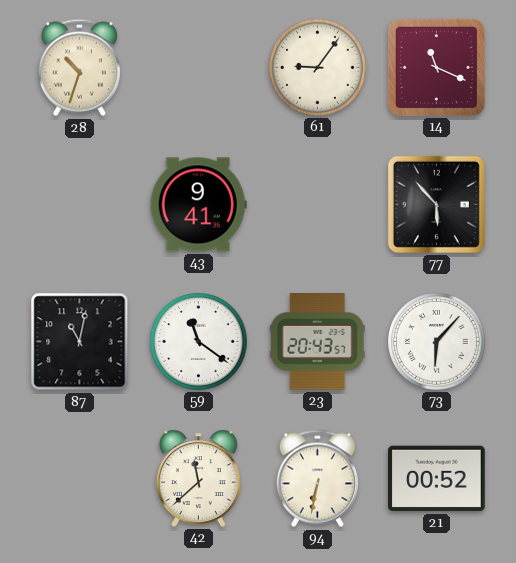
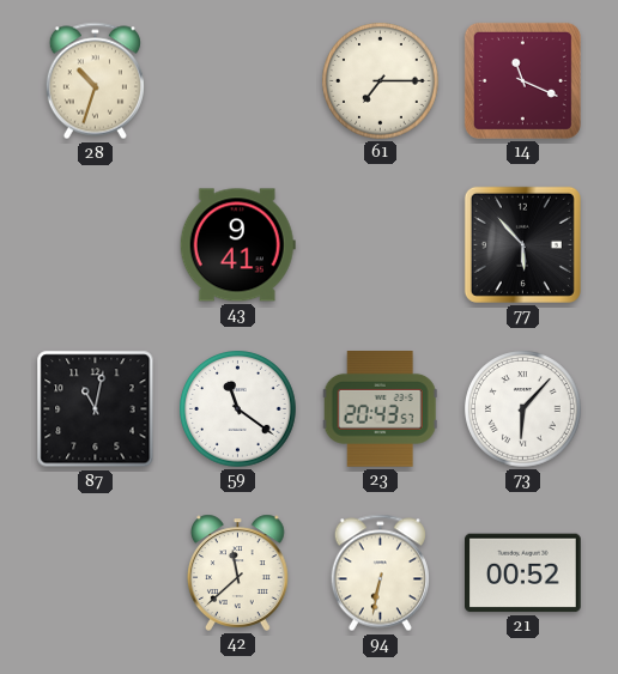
61: 9:06 -> 7:15 (381, 81)
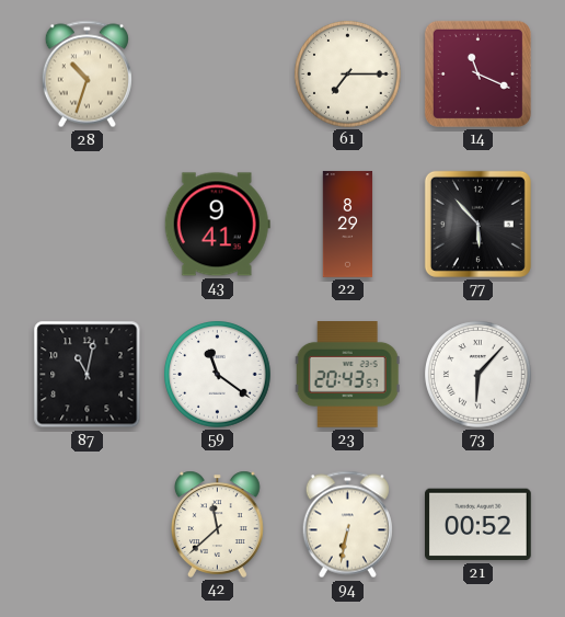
22: none -> 8:29 (348, 225)
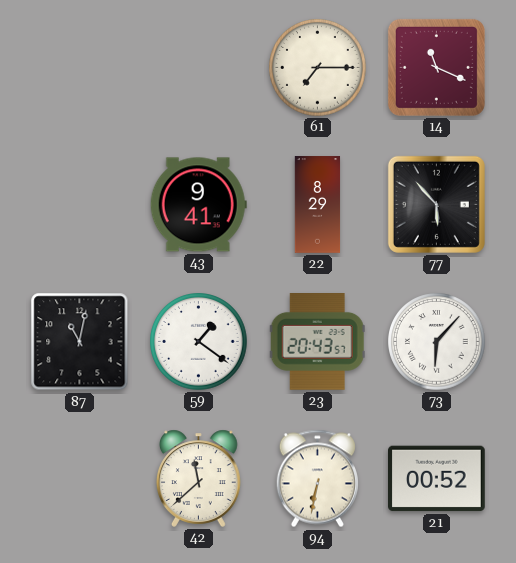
28: 10:33 -> none (87, 75)
59: 11:21 -> 1:21 (199, 342)
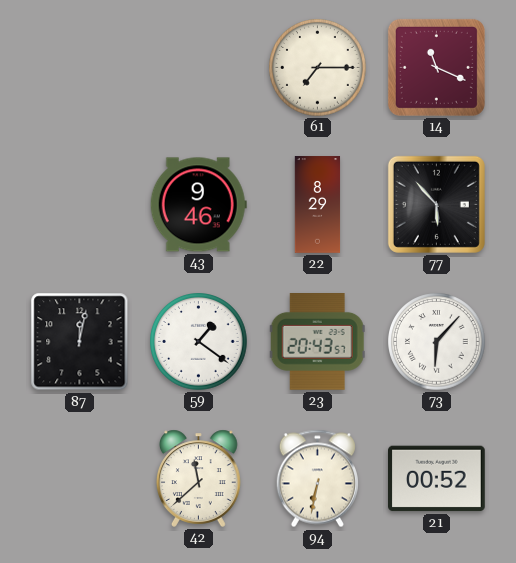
43: 9:41 -> 9:46 (198, 205)
87: 11:02 -> 12:02 (80, 342)
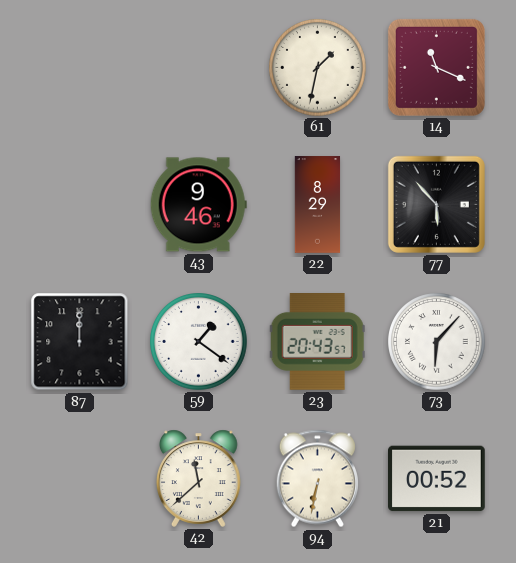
61: 7:15 -> 1:32 (318, 68)
87: 12:02 -> 12:00 (80, 342)
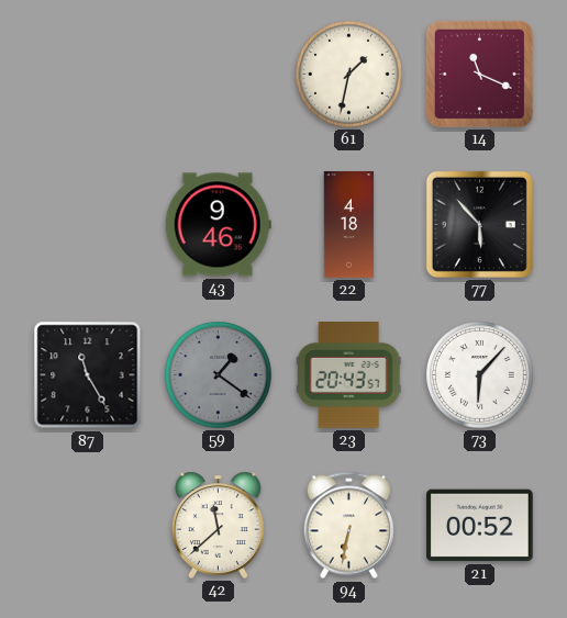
22: 8:29 -> 4:18 (349, 225)
87: 12:00 -> 11:25 (88, 375)
59 dial: white -> grey (219, 375)
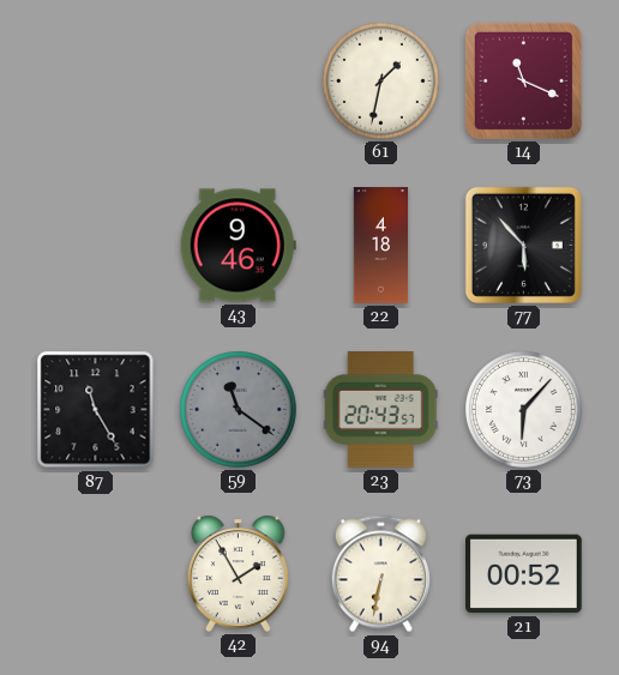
59: 1:21 -> 11:21 (239, 410)
42: 11:38 -> 1:55 (238, 573)
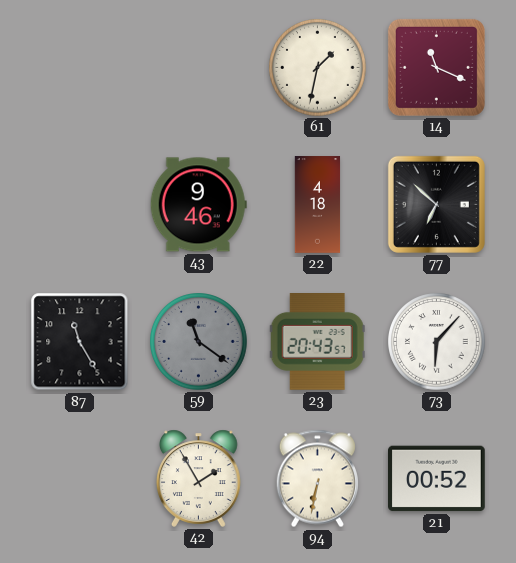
77: 5:53 -> 6:52 (436, 204)
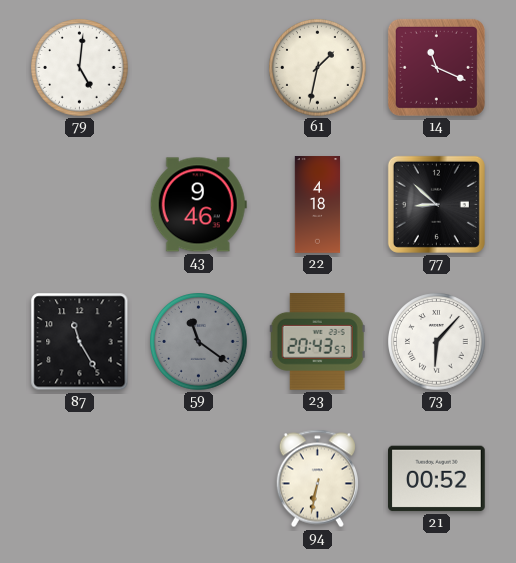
79: none -> 5:01 (80, 68)
77: 6:52 -> 8:52 (436, 204)
42: 1:55 -> none (198, 478)
